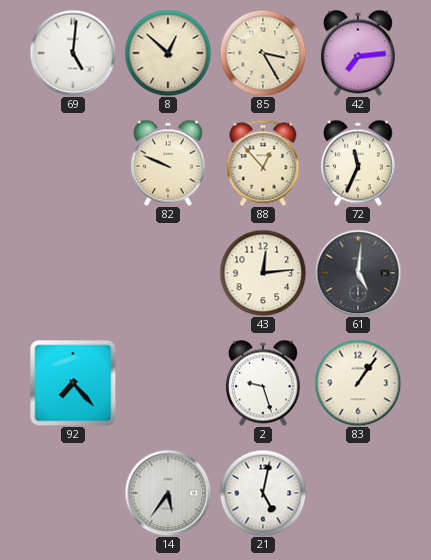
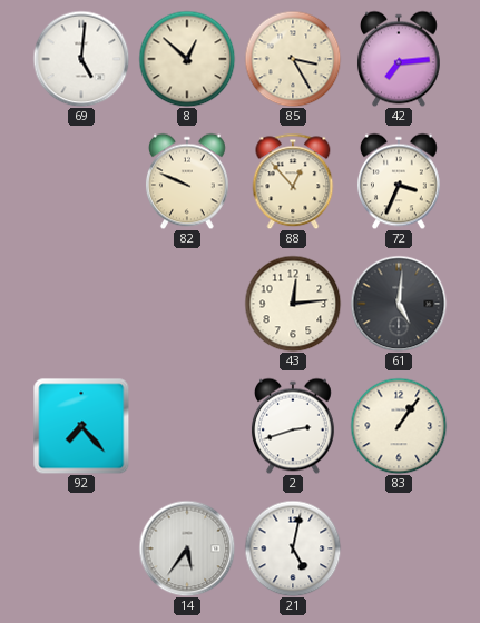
72: 11:34 -> 3:34 (399, 181)
2: 9:27 -> 2:42 (293, 426)
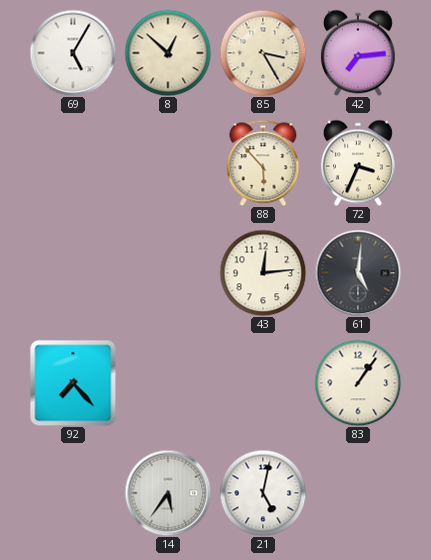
69: 5:01 -> 5:05 (73, 53)
82: 9:49 -> none (187, 181)
88: 12:53 -> 5:53 (263, 163)
2: 2:42 -> none (293, 426)
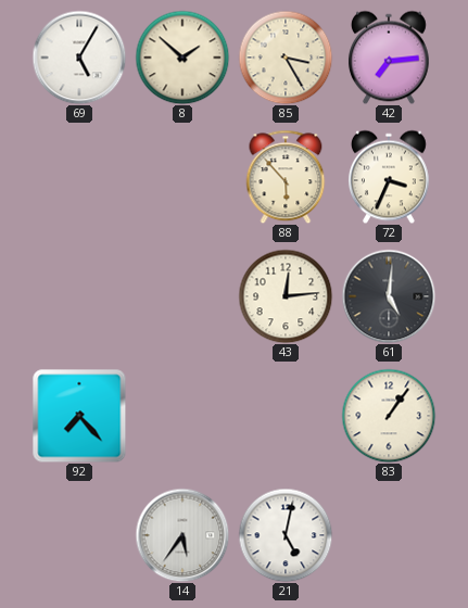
8: 12:52 -> 1:52 (182, 58)
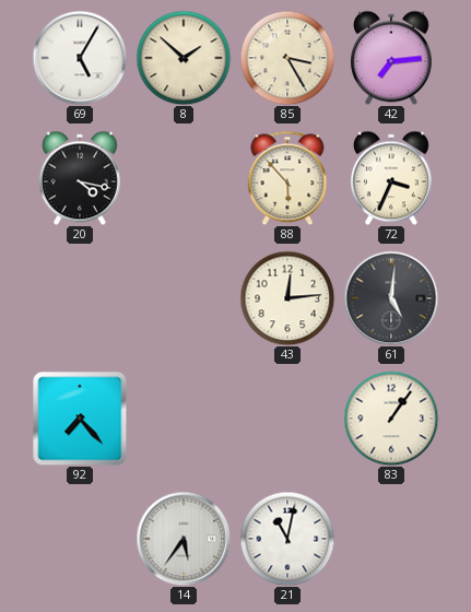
20: none -> 4:17 (80, 178)
21: 5:02 -> 11:02 (287, 539)
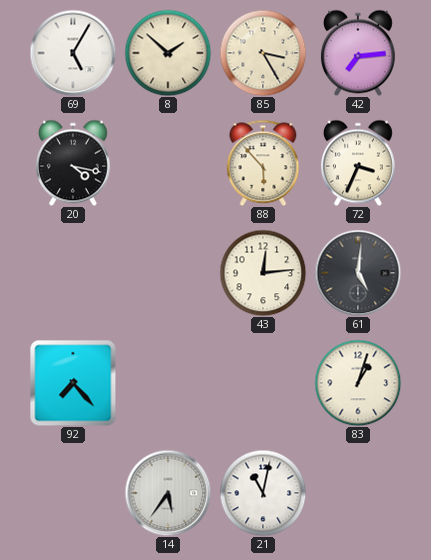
83: 1:06 -> 1:03 (358, 383)
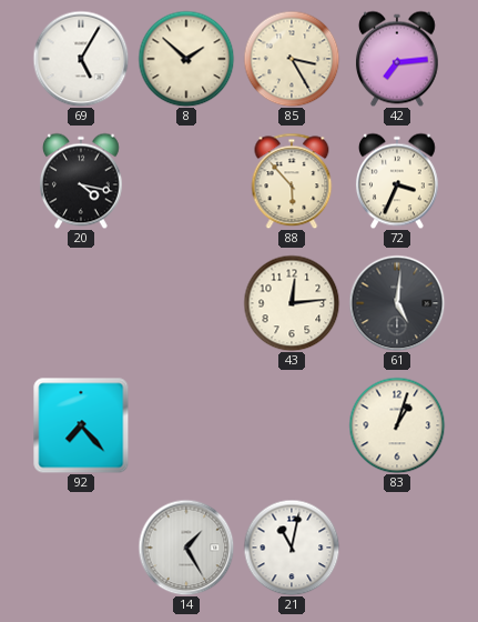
14: 5:36 -> 1:25 (186, 548)
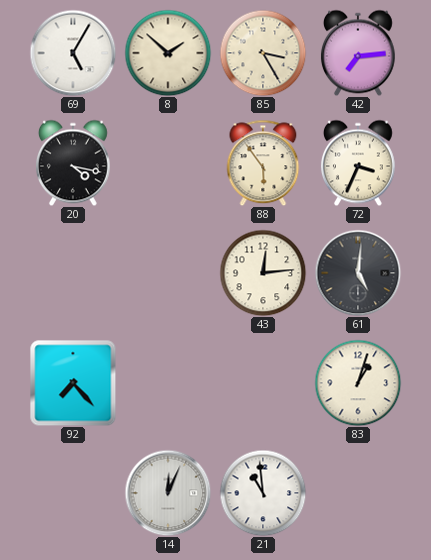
88: 5:53 -> 5:54 (263, 163)
14: 1:25 -> 12:04 (168, 493)
21: 11:02 -> 10:59 (263, 493)
